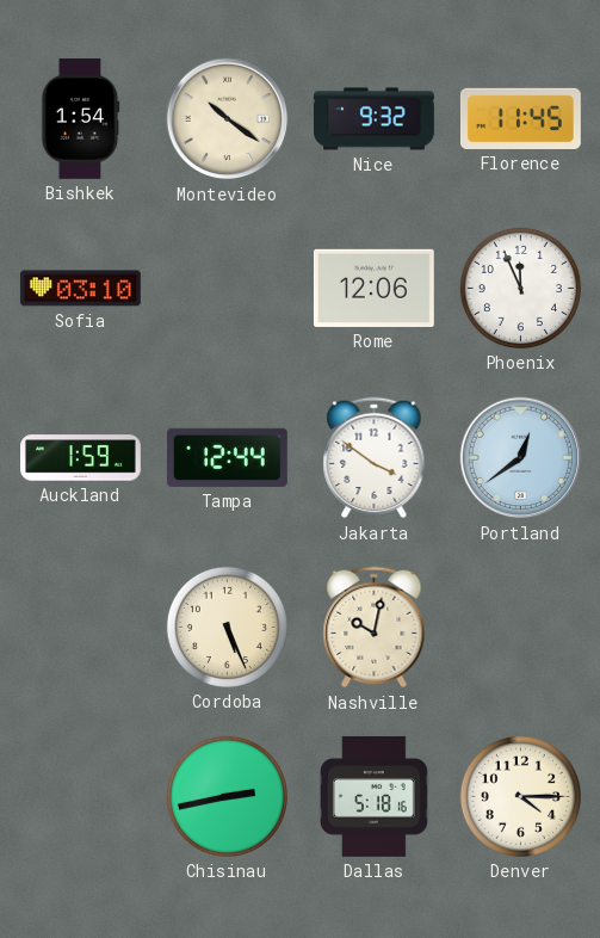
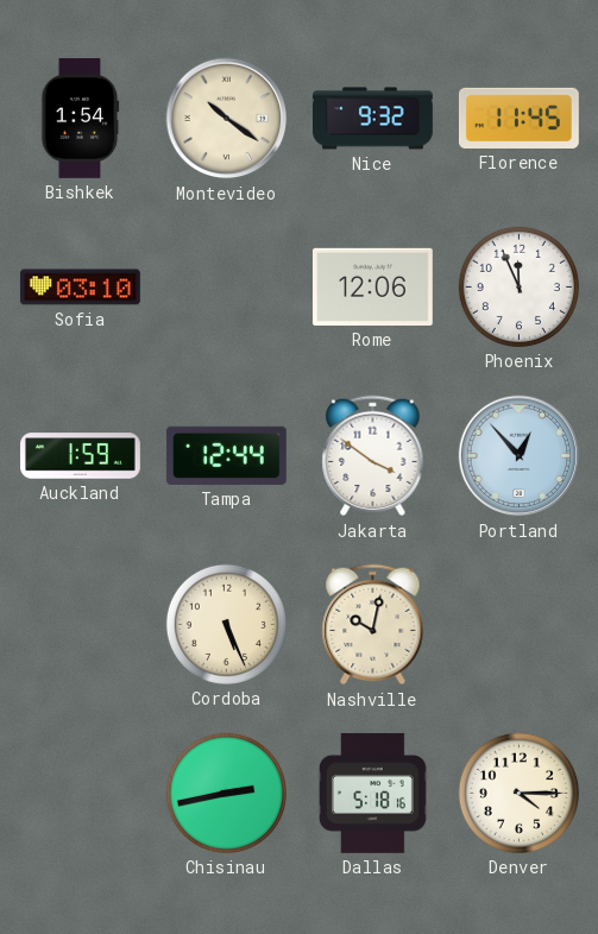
Portland: 12:39 -> 12:53 (520, 456)
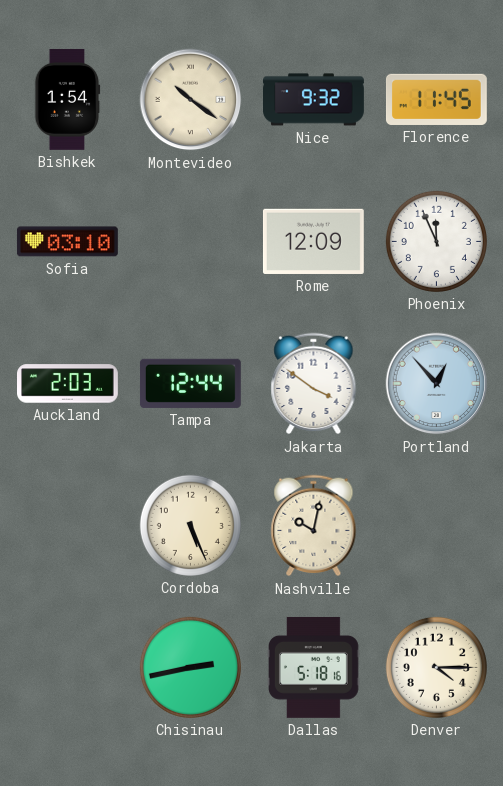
Rome: 12:06 -> 12:09 (313, 241)
Auckland: 1:59 -> 2:03 (68, 384)
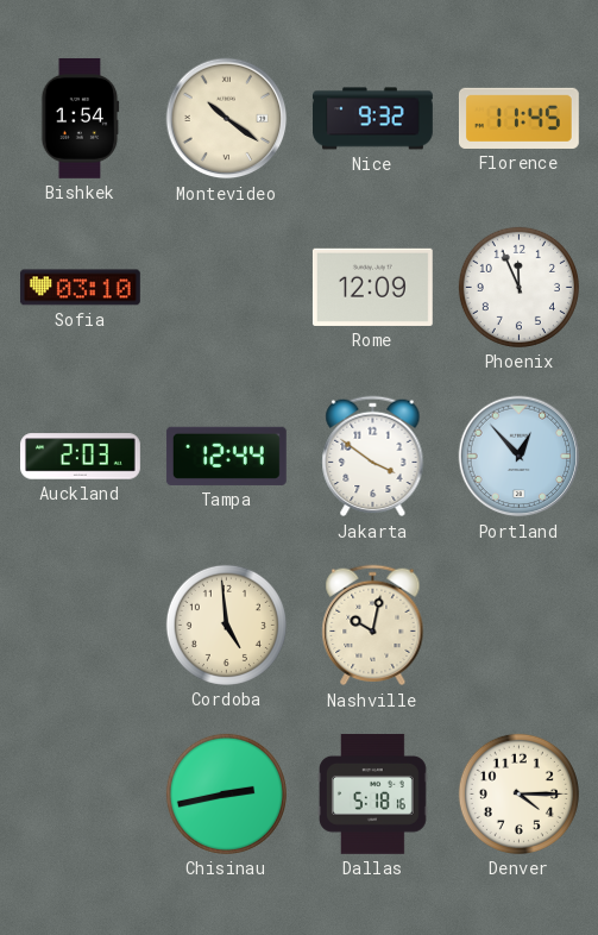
Cordoba: 5:26 -> 4:59 (226, 625)
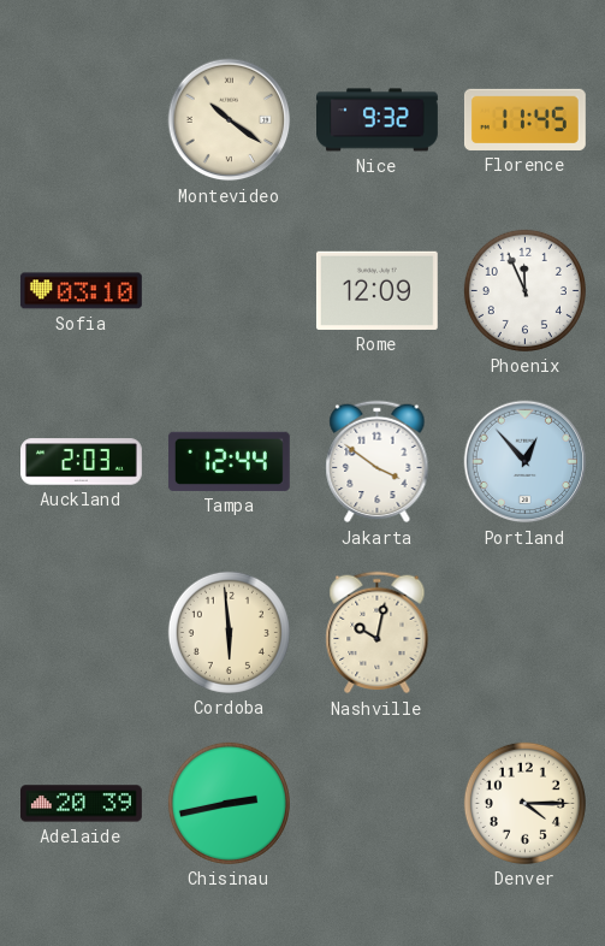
Bishkek: 1:54 -> none (80, 118)
Cordoba: 4:59 -> 5:59 (229, 632)
Adelaide: none -> 20:39 (82, 804)
Dallas: 5:18 -> none (372, 793)
